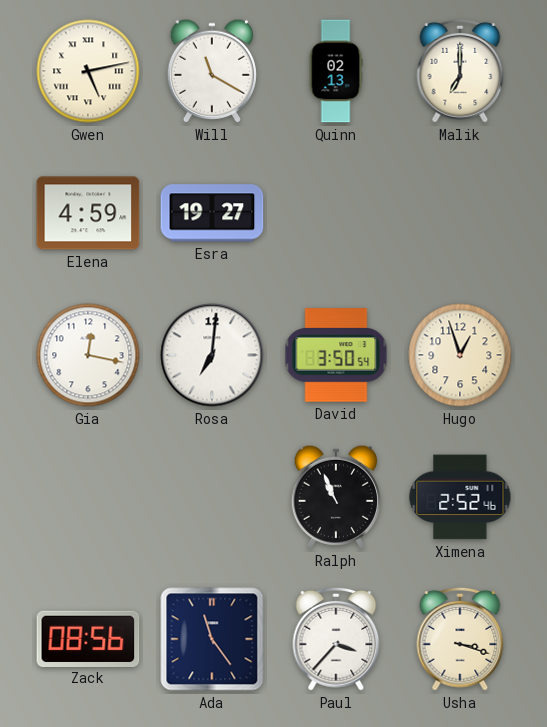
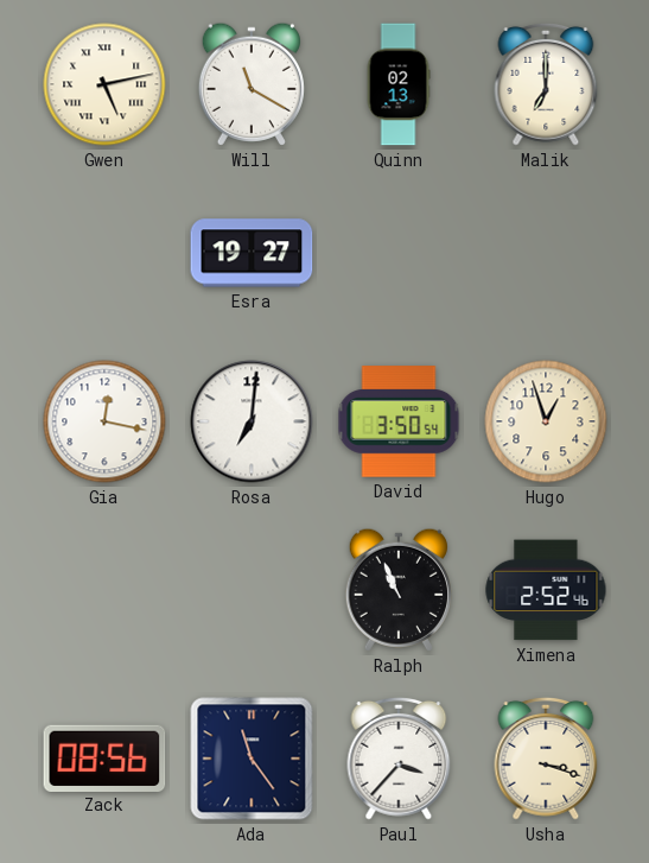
Elena: 4:59 -> none (88, 213)
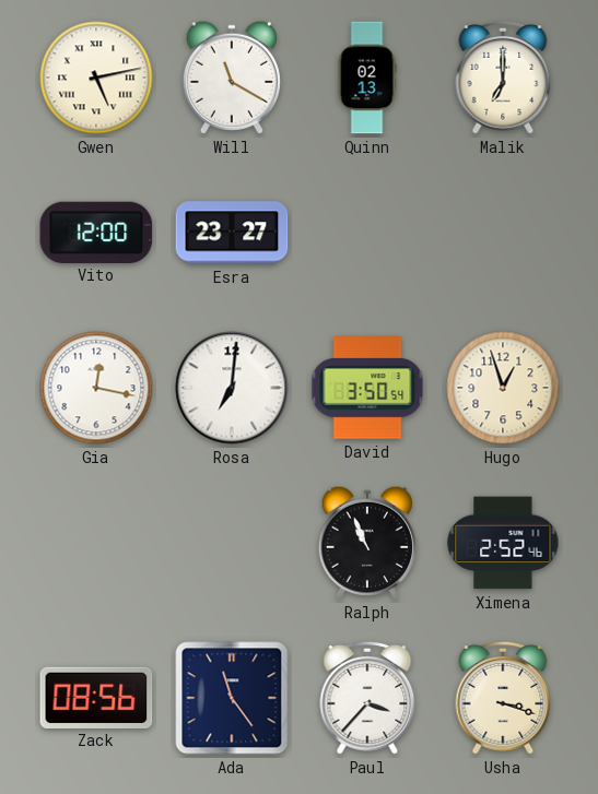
Vito: none -> 12:00 (96, 232)
Esra: 19:27 -> 23:27 (232, 233)
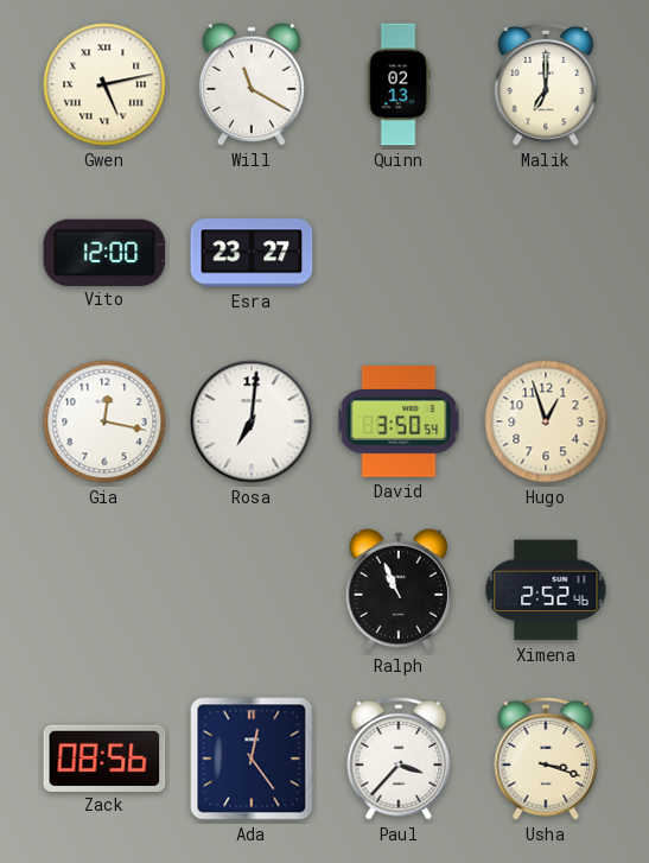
Ada: 11:24 -> 12:24 (252, 759)
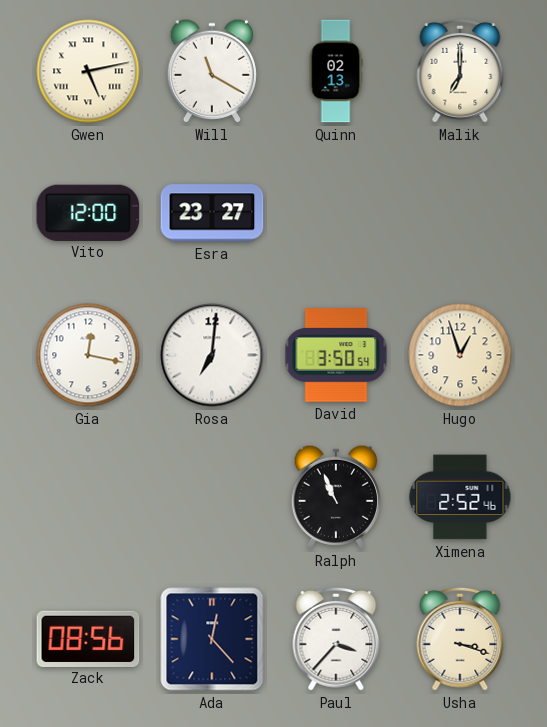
Ada: 12:24 -> 12:23 (212, 639)
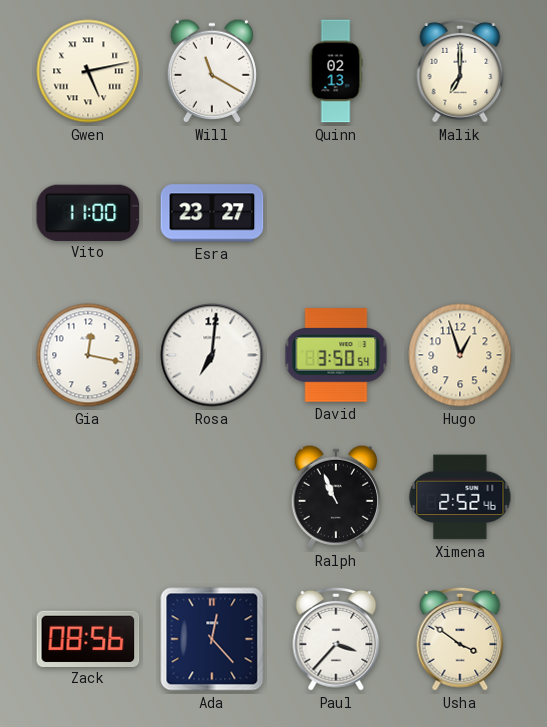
Vito: 12:00 -> 11:00 (88, 212)
Usha: 3:18 -> 3:51 (460, 639)
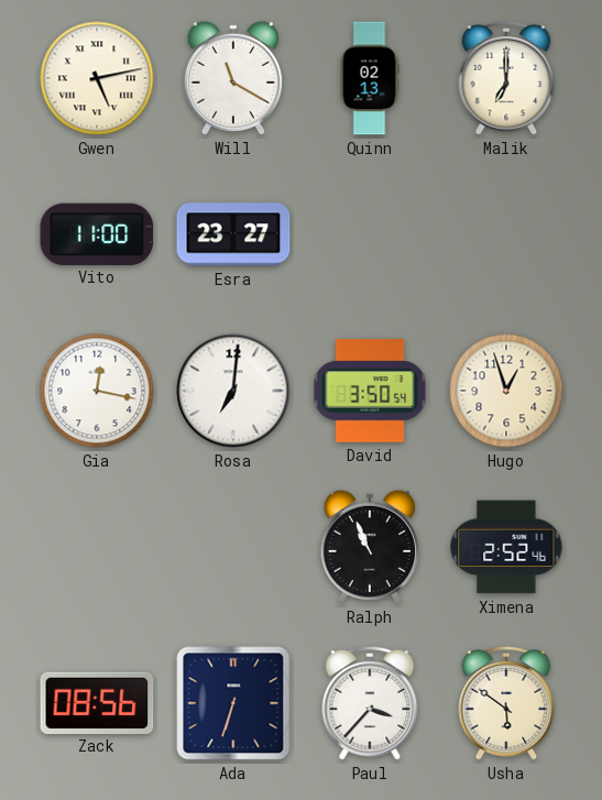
Ada: 12:23 -> 6:33 (233, 703)
Usha: 3:51 -> 5:51 (506, 703)
